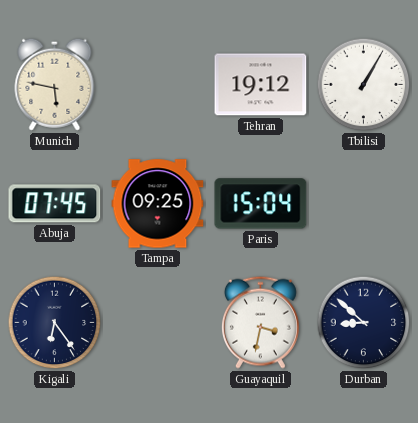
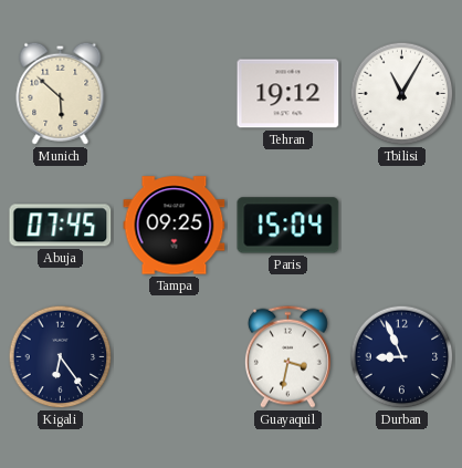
Munich: 5:47 -> 5:52 (61, 93)
Tbilisi: 1:05 -> 11:05 (402, 94)
Durban: 8:52 -> 8:56 (402, 357)
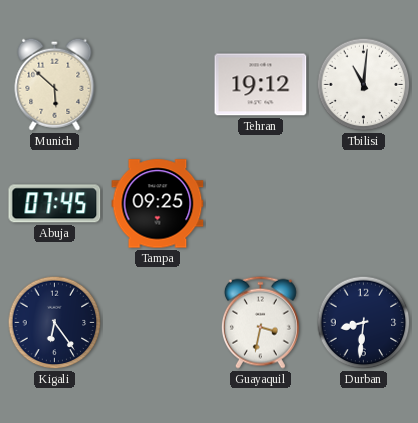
Tbilisi: 11:05 -> 11:01 (364, 85)
Paris: 15:04 -> none (288, 226)
Durban: 8:56 -> 8:31 (364, 323)
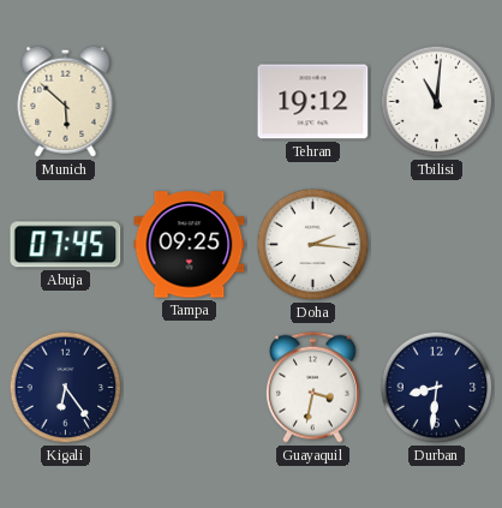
Doha: none -> 2:16 (313, 245)
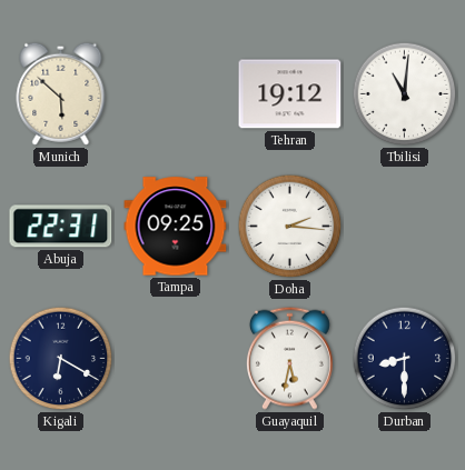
Abuja: 07:45 -> 22:31 (61, 227)
Kigali: 6:24 -> 6:20 (61, 359)
Guayaquil: 3:32 -> 5:32 (289, 358)
Durban: 8:31 -> 8:30 (405, 359)
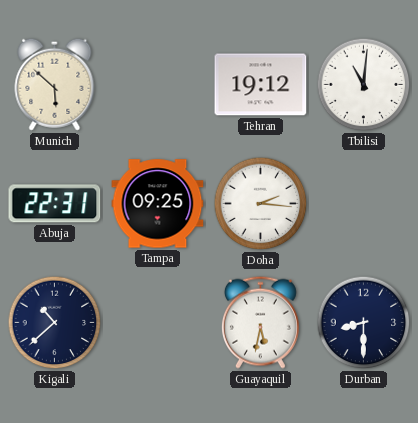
Kigali: 6:20 -> 10:38 (55, 323)
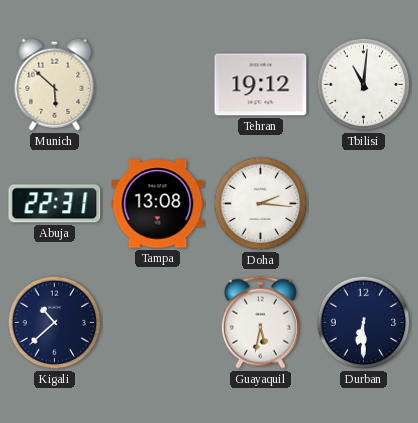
Tampa: 09:25 -> 13:08 (158, 204)
Durban: 8:30 -> 6:30 (364, 323)
